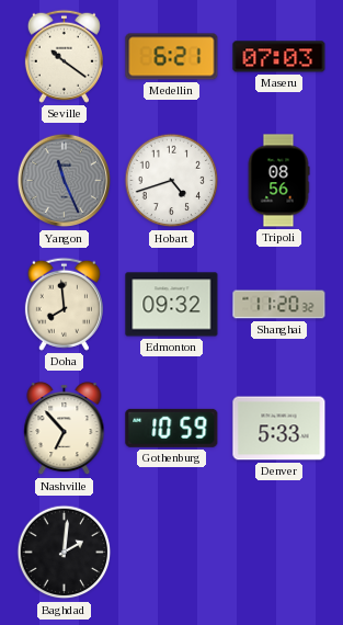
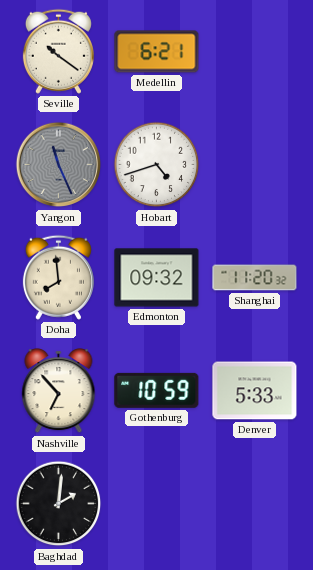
Maseru: 07:03 -> none (279, 57)
Tripoli: 08:56 -> none (278, 181)
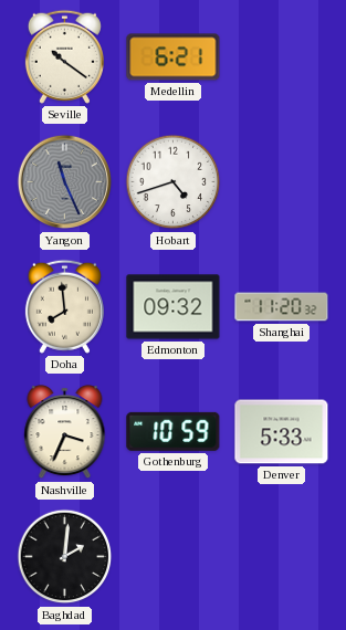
Nashville: 6:53 -> 3:34 (65, 432)
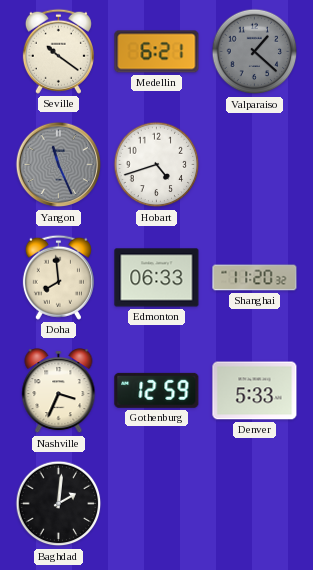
Valparaiso: none -> 1:22 (255, 52)
Edmonton: 09:32 -> 06:33 (157, 278)
Gothenburg: 10:59 -> 12:59 (157, 390)
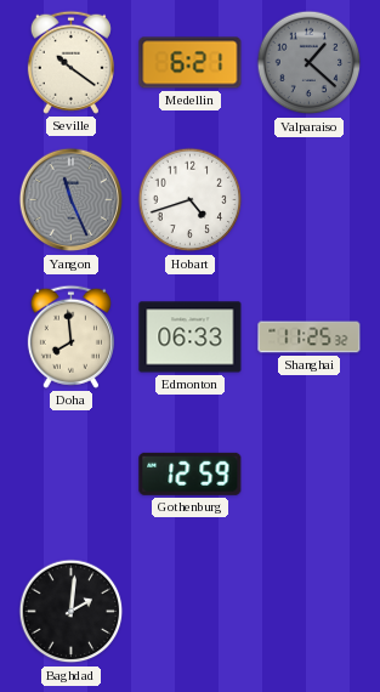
Shanghai: 11:20 -> 11:25 (310, 338)
Nashville: 3:34 -> none (59, 391)
Denver: 5:33 -> none (255, 391)
